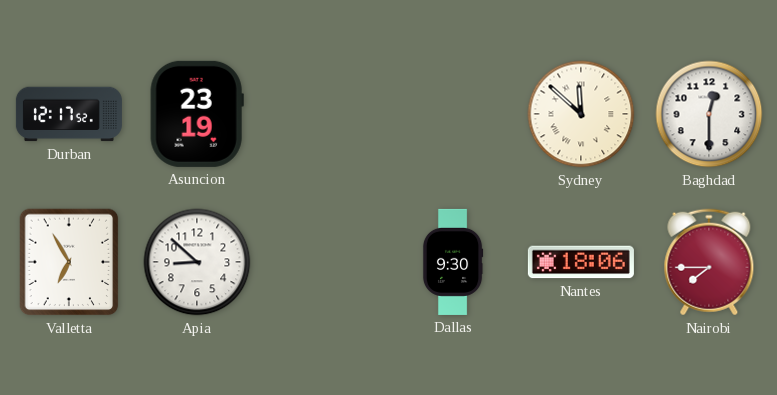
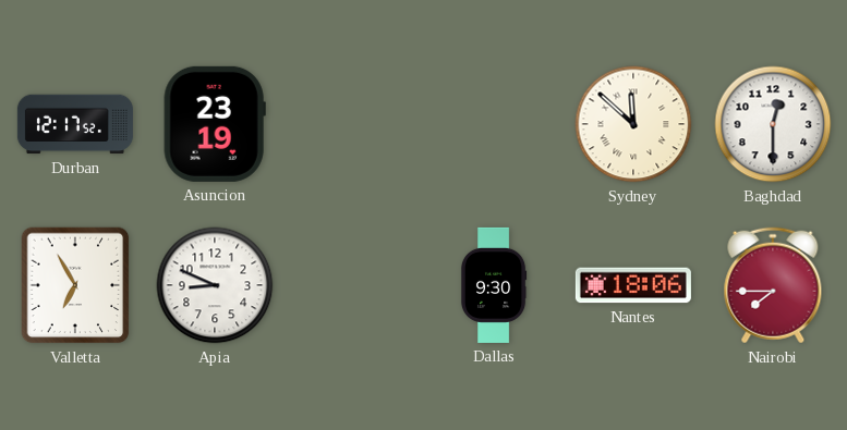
Apia: 8:52 -> 8:49 (215, 285)
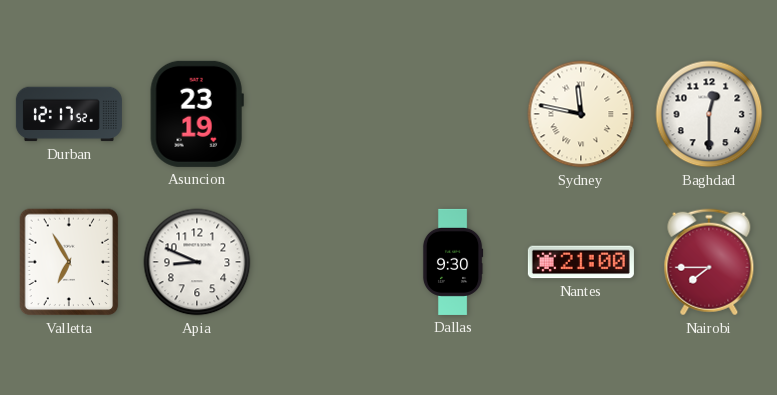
Sydney: 11:52 -> 11:47 (581, 114)
Nantes: 18:06 -> 21:00 (581, 262)
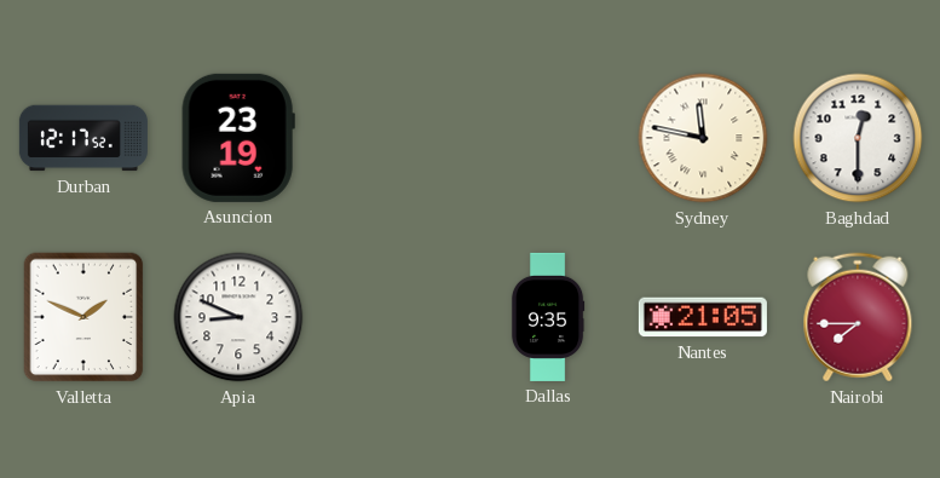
Valletta: 6:55 -> 1:49 (83, 317)
Dallas: 9:30 -> 9:35 (548, 317)
Nantes: 21:00 -> 21:05 (703, 317)
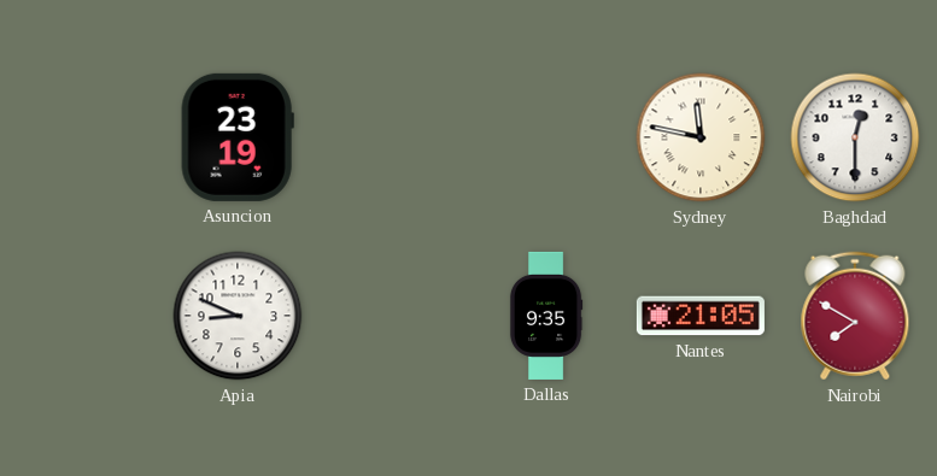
Durban: 12:17 -> none (83, 138)
Valletta: 1:49 -> none (83, 317)
Nairobi: 7:45 -> 7:50 (855, 316)
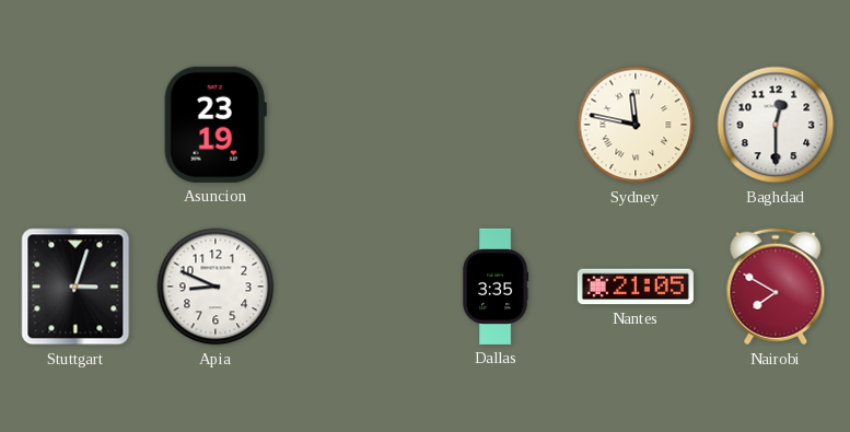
Stuttgart: none -> 3:03 (75, 287)
Dallas: 9:35 -> 3:35 (496, 287)
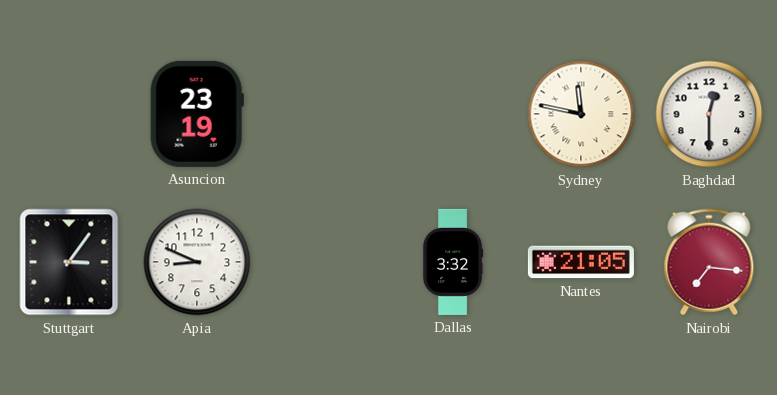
Stuttgart: 3:03 -> 3:06 (69, 262)
Dallas: 3:35 -> 3:32 (453, 262)
Nairobi: 7:50 -> 7:16 (709, 262)
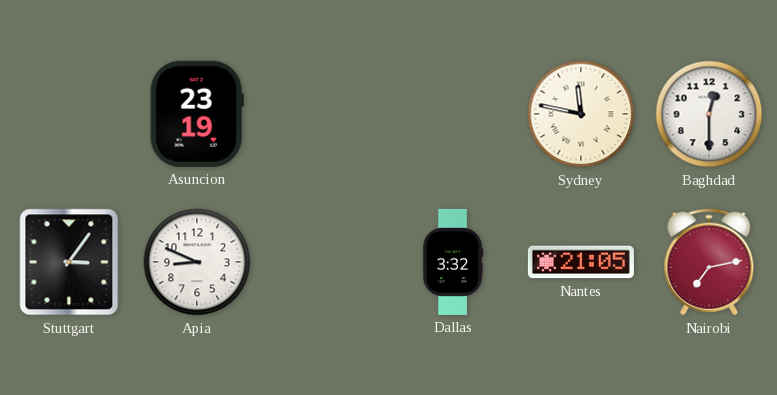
Nairobi: 7:16 -> 7:13 (709, 262)
